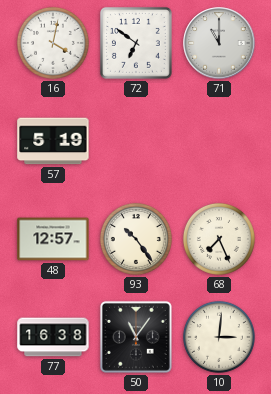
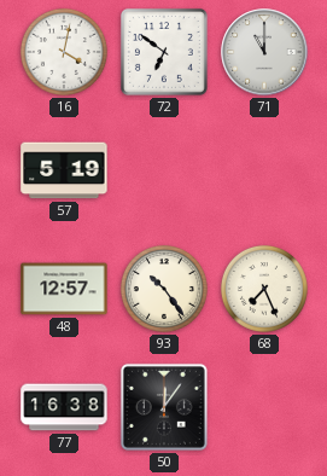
50: 11:06 -> 12:06 (164, 407)
10: 3:01 -> none (219, 337)
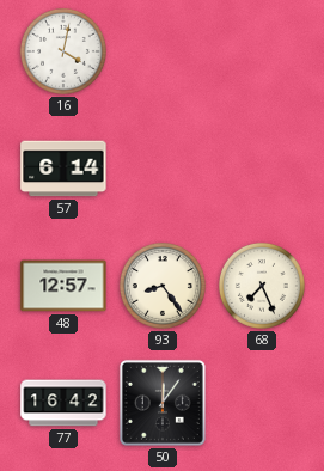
72: 6:51 -> none (164, 52)
71: 11:00 -> none (264, 52)
57: 5:19 -> 6:14 (63, 169)
93: 10:24 -> 8:24 (163, 286)
77: 16:38 -> 16:42 (63, 403)
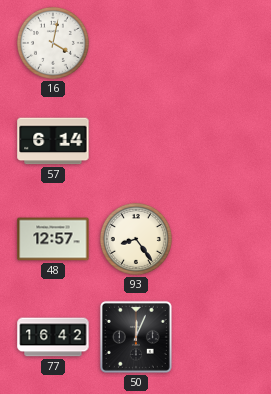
68: 7:26 -> none (262, 286)
50: 12:06 -> 12:04 (136, 337)
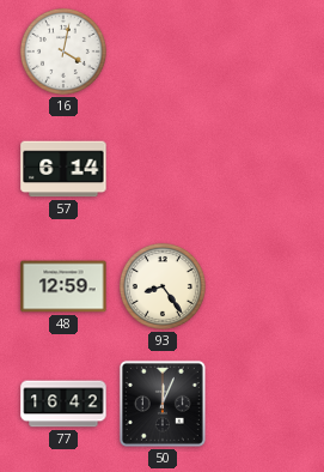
48: 12:57 -> 12:59 (63, 286)
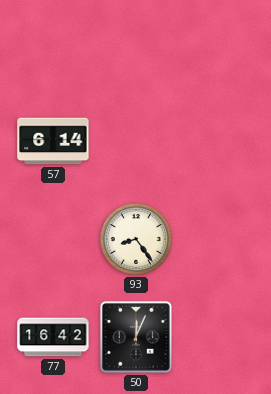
16: 4:02 -> none (63, 52)
48: 12:59 -> none (63, 286)
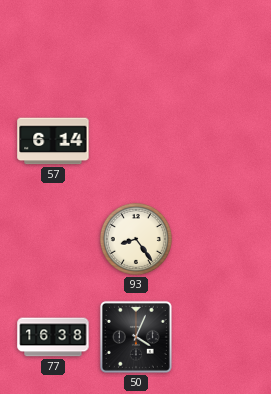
77: 16:42 -> 16:38 (53, 337)
50: 12:04 -> 4:04 (136, 337)
